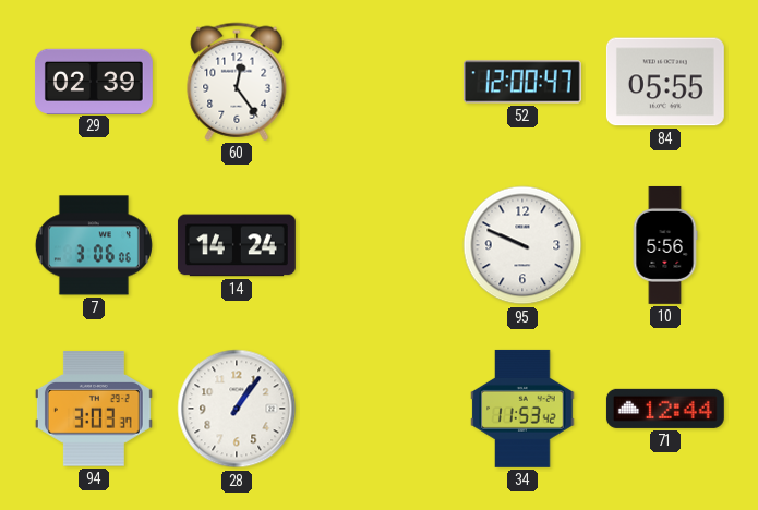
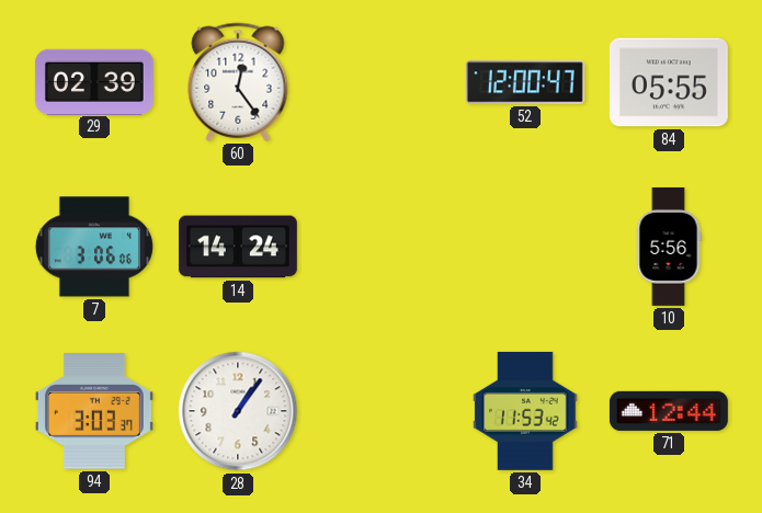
95: 9:49 -> none (522, 245)
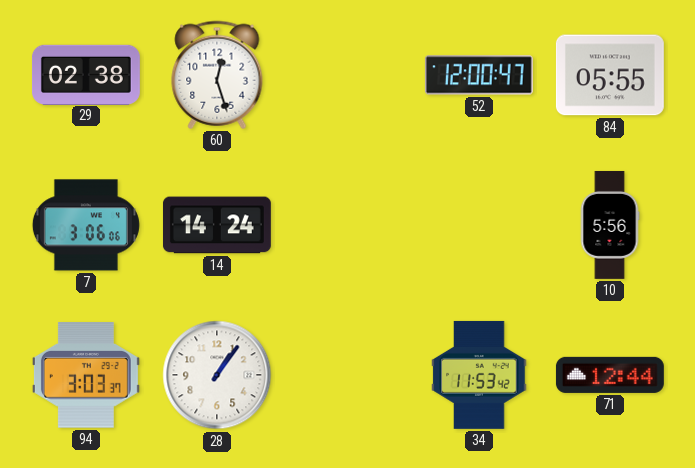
29: 02:39 -> 02:38 (86, 74)
60: 12:24 -> 12:27 (217, 75)
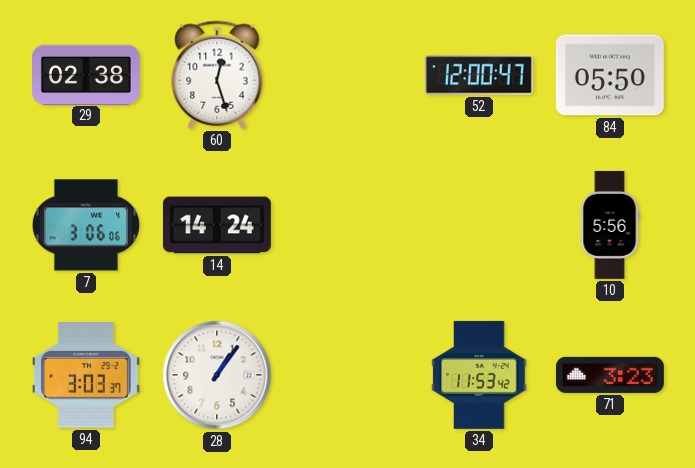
84: 05:55 -> 05:50 (610, 75)
71: 12:44 -> 3:23 (610, 375)
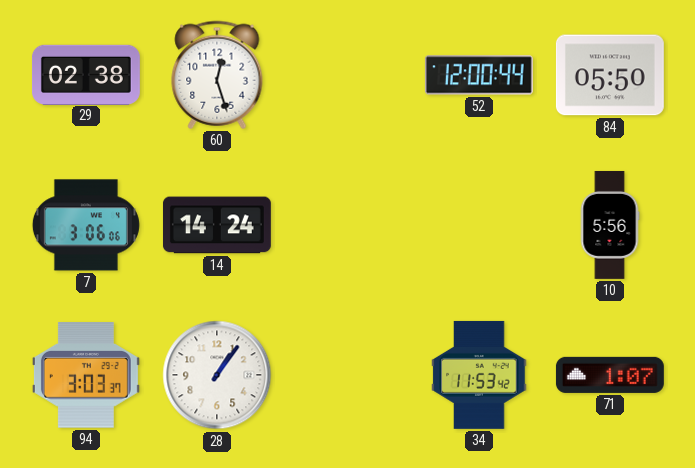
52: 12:00:47 -> 12:00:44 (479, 75)
71: 3:23 -> 1:07 (610, 375)
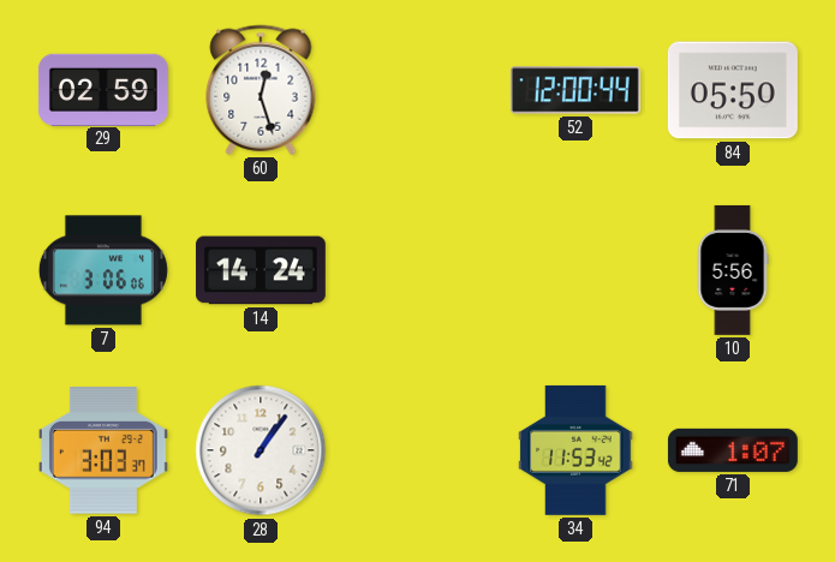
29: 02:38 -> 02:59 (103, 89)
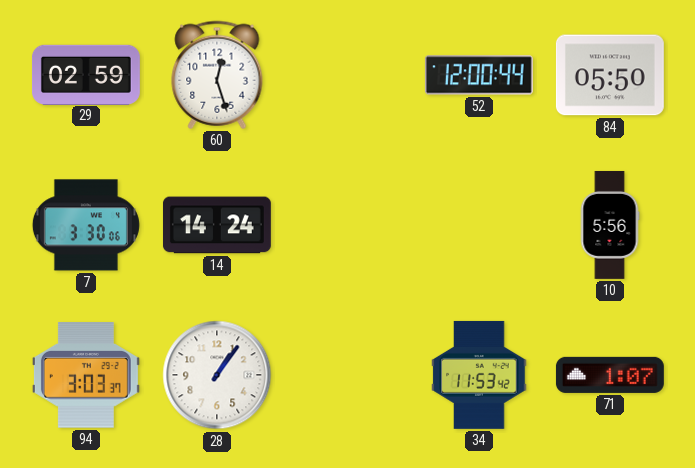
7: 3:06 -> 3:30 (86, 225)
